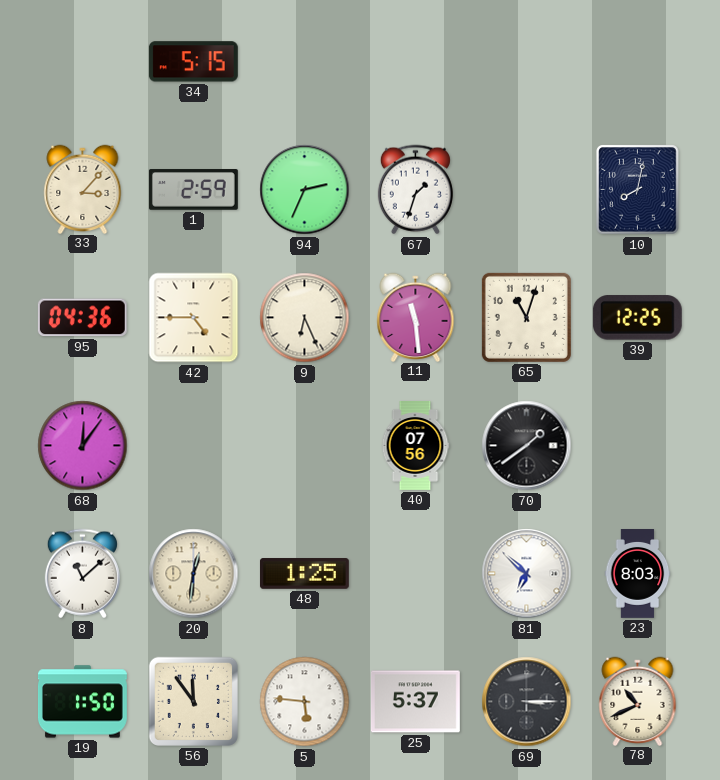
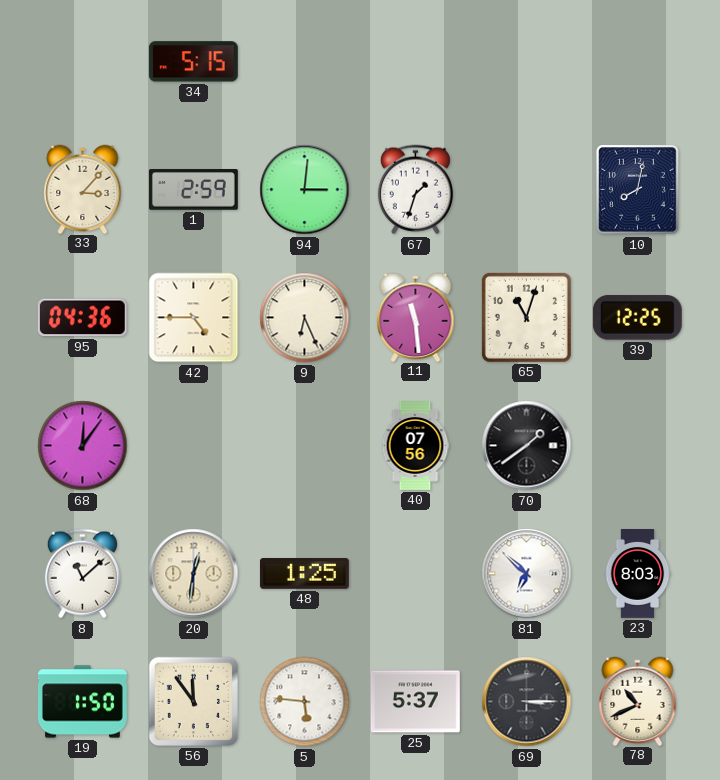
94: 2:34 -> 3:01 (305, 190)
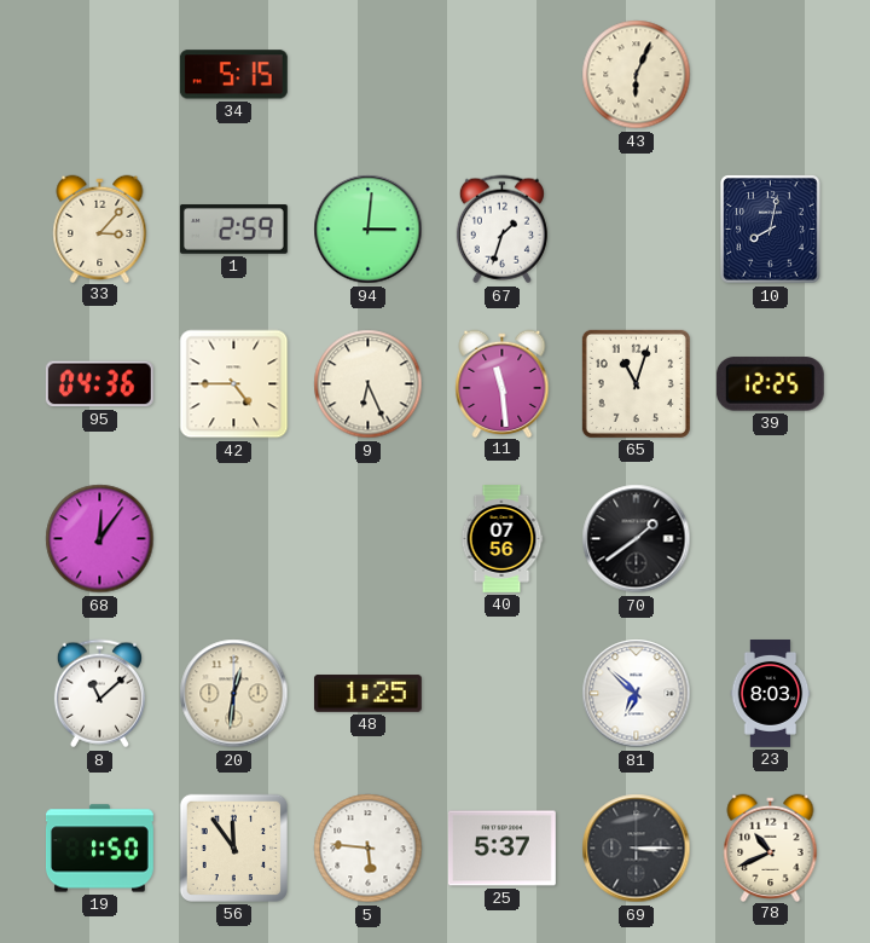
43: none -> 6:04 (637, 75)
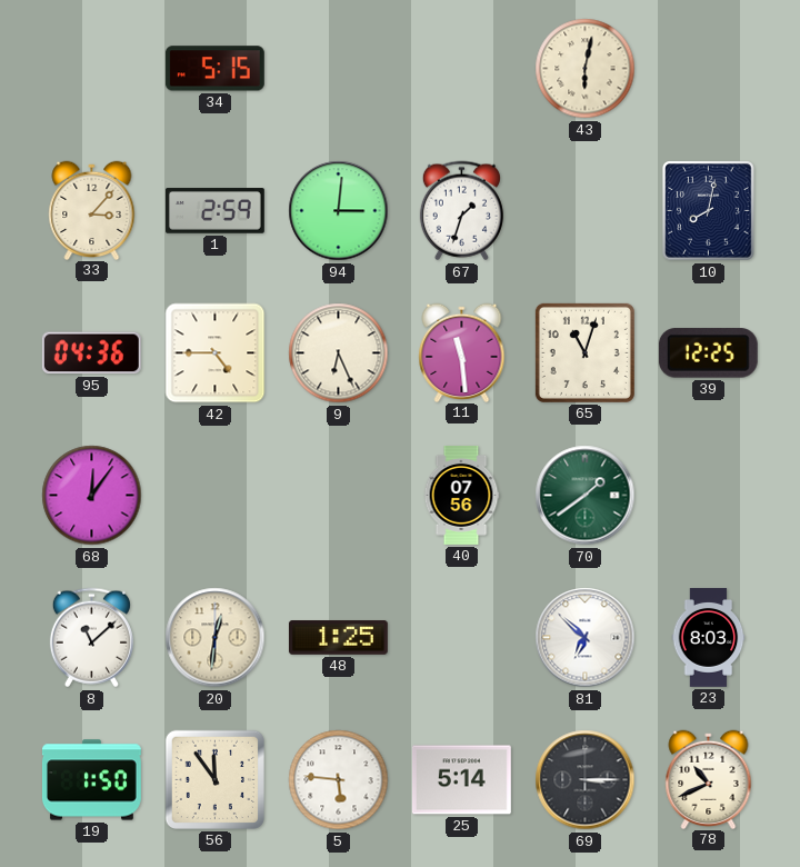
43: 6:04 -> 6:02 (586, 69)
70 dial: black -> green (586, 496)
25: 5:37 -> 5:14 (461, 780)
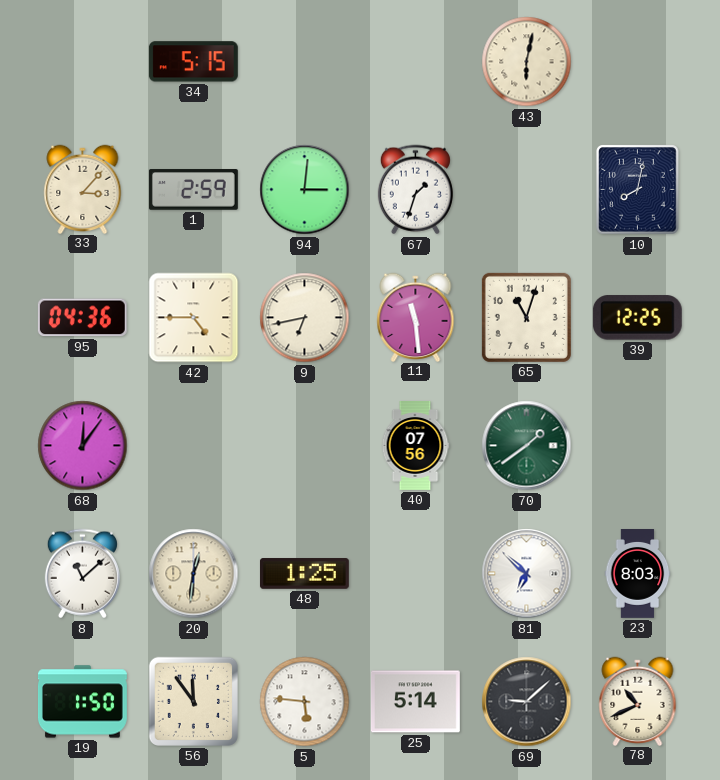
9: 6:26 -> 6:43 (305, 318)
69: 3:15 -> 9:08 (527, 702)
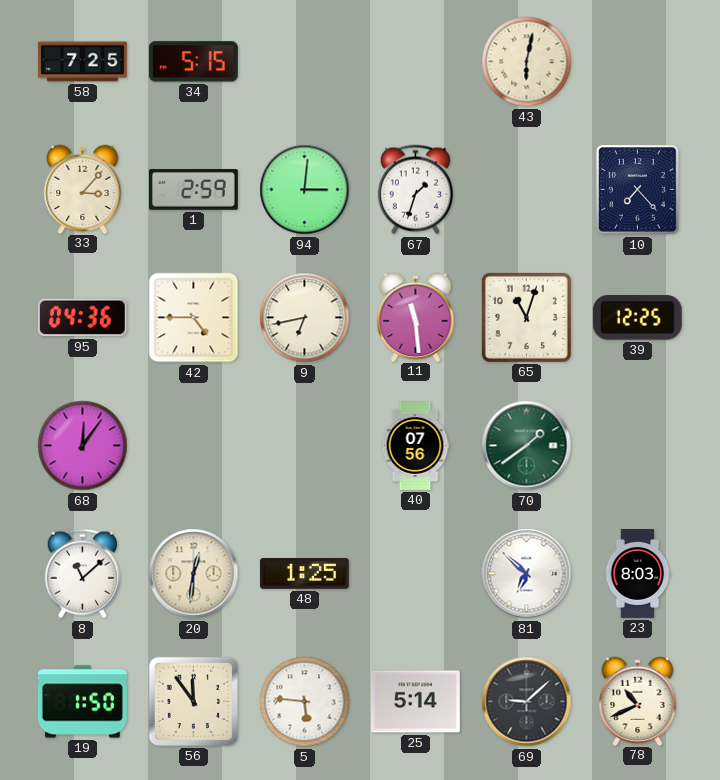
58: none -> 7:25 (82, 62)
10: 8:02 -> 7:23 (638, 190)
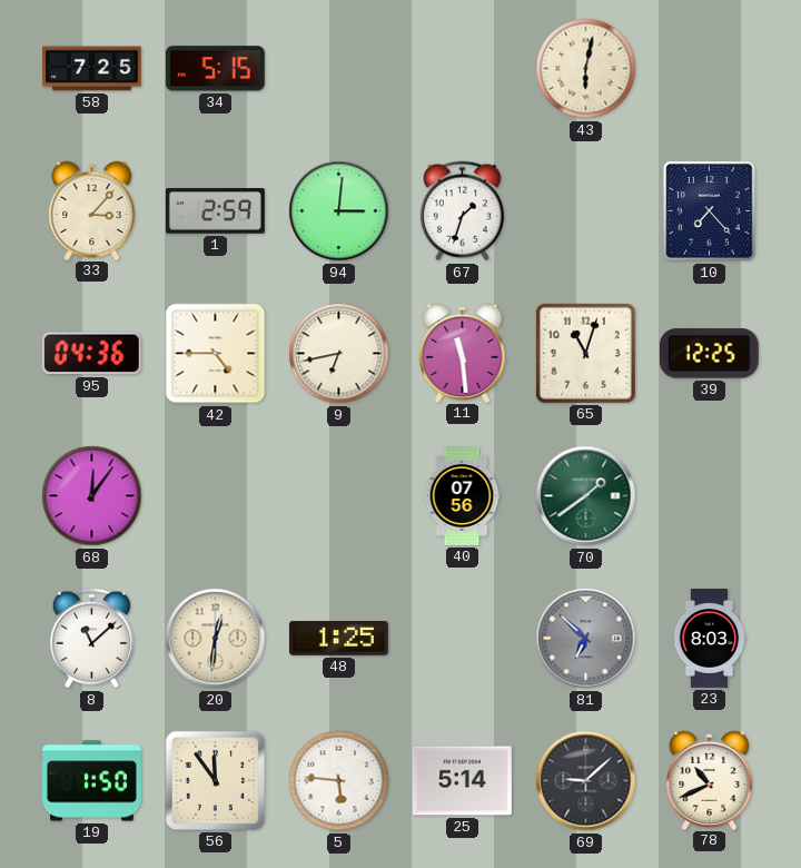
81 dial: white -> grey (586, 639)
